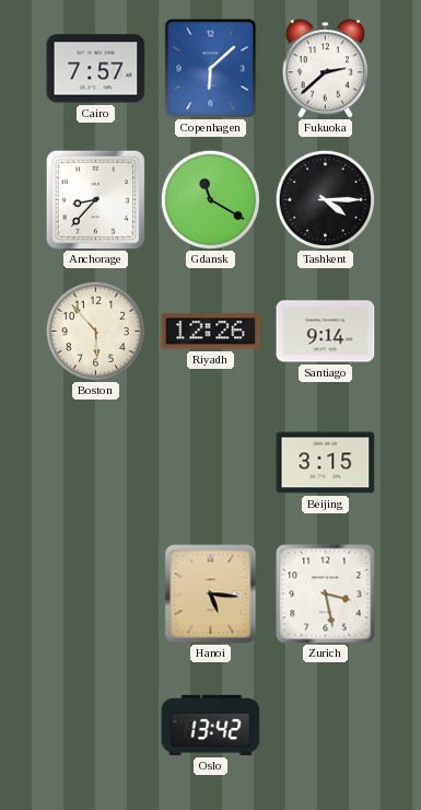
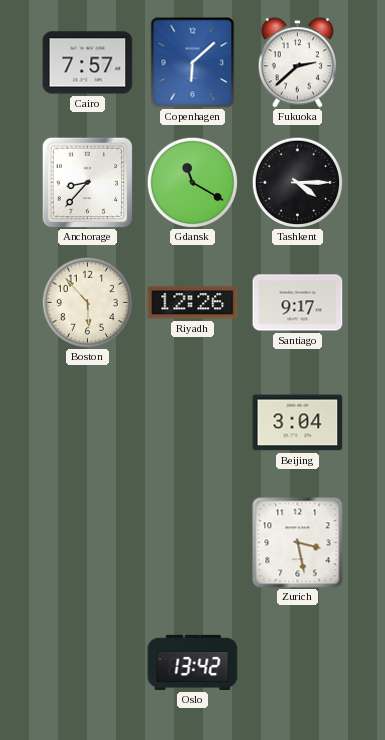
Santiago: 9:14 -> 9:17 (298, 303)
Beijing: 3:15 -> 3:04 (298, 423)
Hanoi: 5:16 -> none (211, 594)
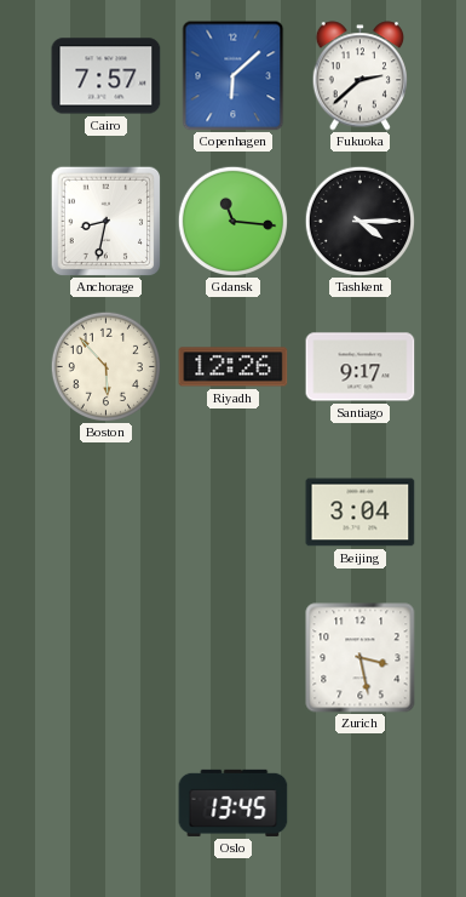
Anchorage: 8:37 -> 8:32 (105, 221)
Gdansk: 11:20 -> 11:16 (232, 221)
Oslo: 13:42 -> 13:45 (234, 802)
